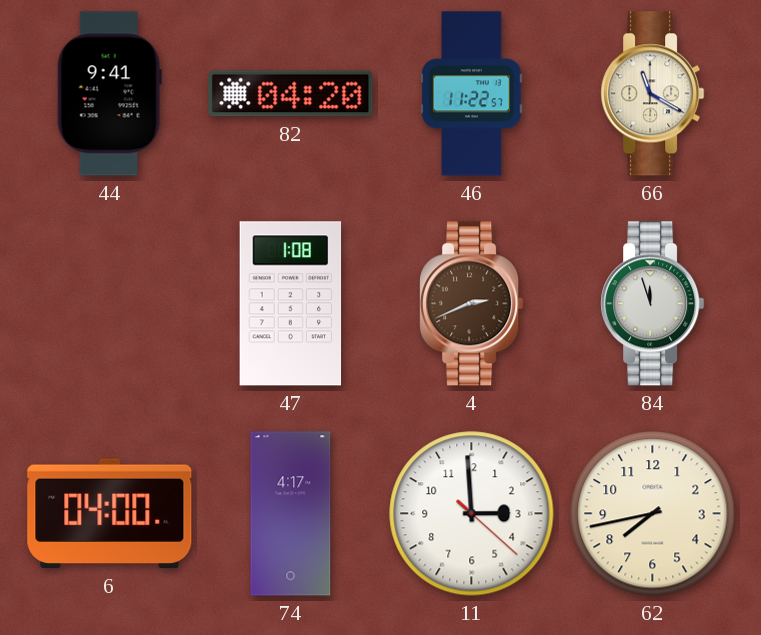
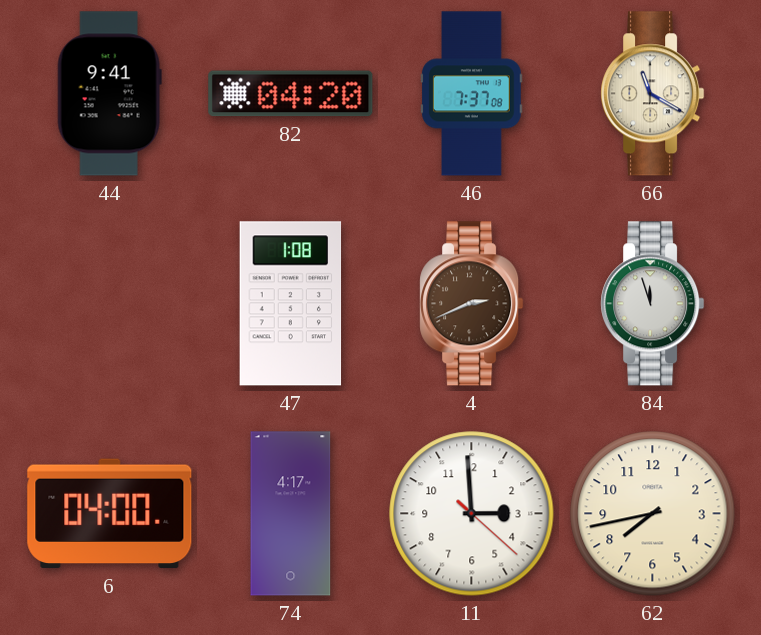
46: 11:22 -> 7:37 (472, 94)
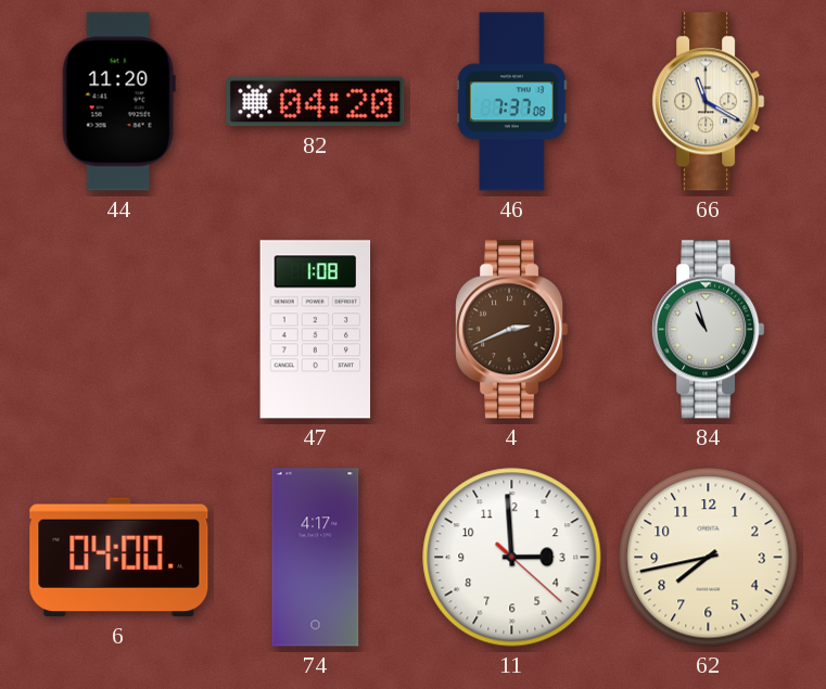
44: 9:41 -> 11:20 (118, 102)
84: 11:57 -> 10:57 (709, 330)
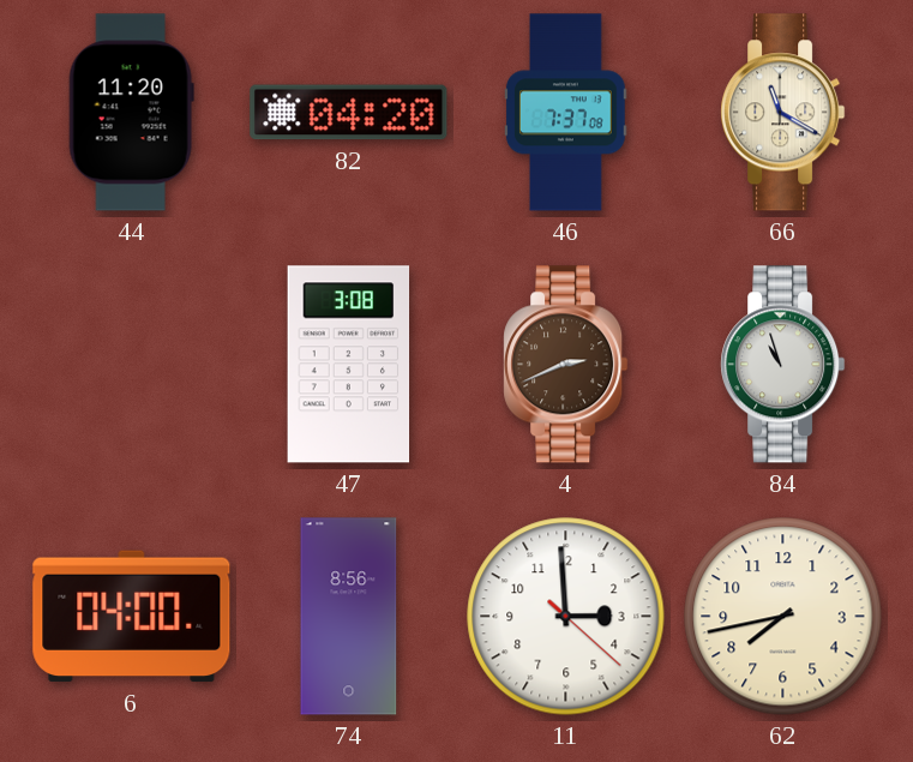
47: 1:08 -> 3:08 (349, 365)
74: 4:17 -> 8:56 (349, 617)
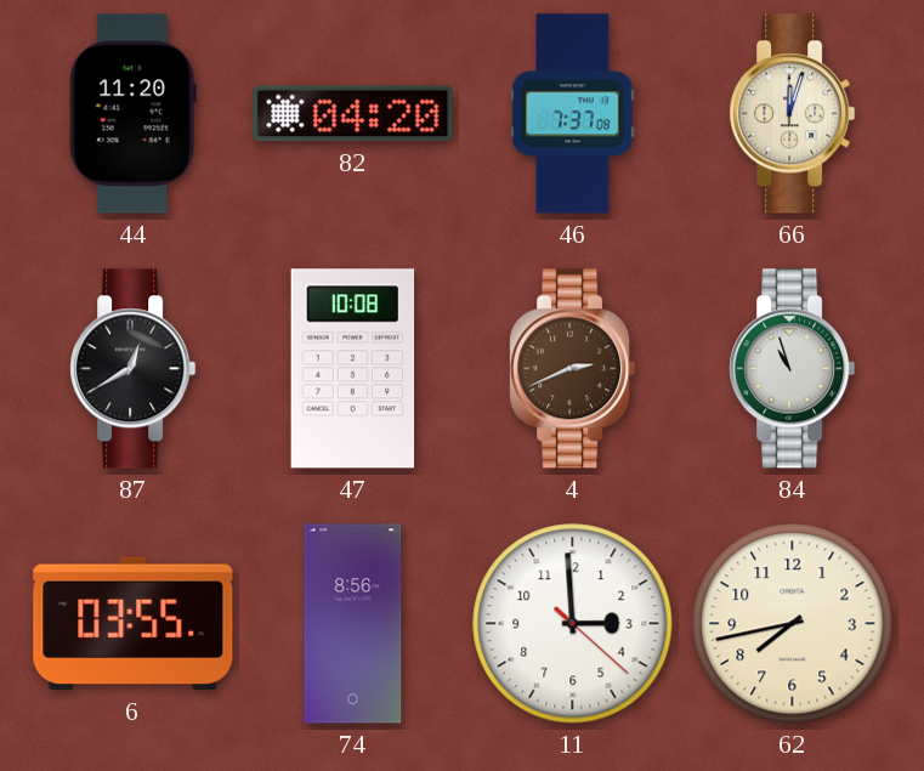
66: 11:20 -> 12:03 (793, 114)
87: none -> 12:40 (134, 369)
47: 3:08 -> 10:08 (353, 369)
6: 04:00 -> 03:55 (134, 624)
